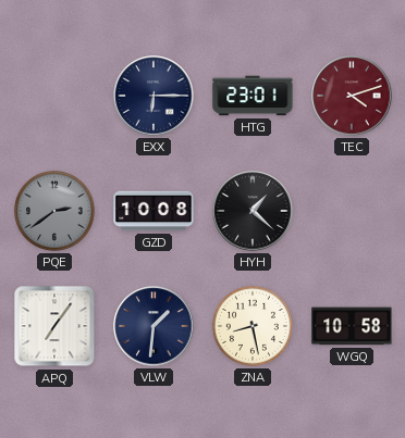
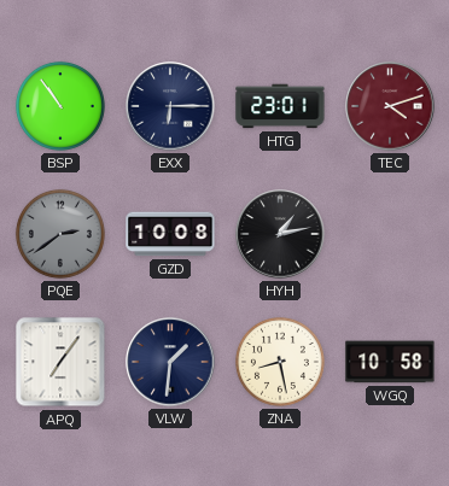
BSP: none -> 10:54 (60, 106)
HYH: 1:22 -> 1:13 (280, 234)
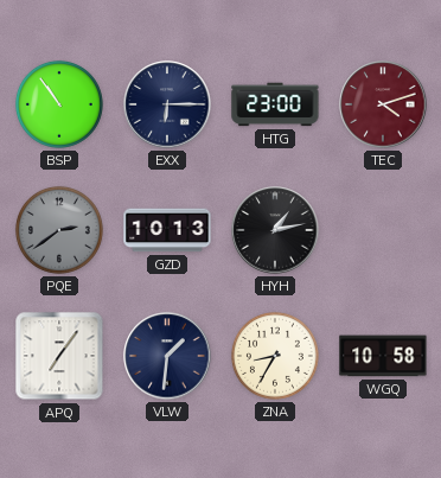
HTG: 23:01 -> 23:00 (275, 104)
GZD: 10:08 -> 10:13 (167, 230)
ZNA: 8:28 -> 8:35 (275, 356)
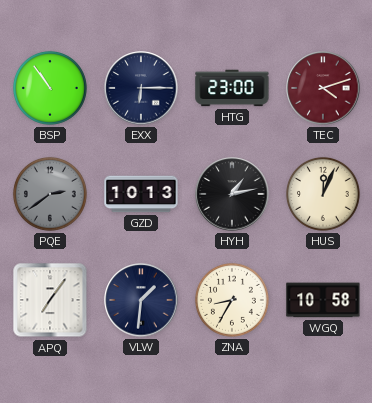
HUS: none -> 12:04 (323, 194)
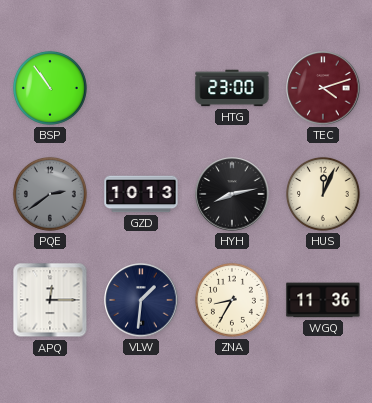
EXX: 6:15 -> none (141, 88)
HYH: 1:13 -> 8:13 (232, 194)
APQ: 7:06 -> 12:15 (50, 300)
WGQ: 10:58 -> 11:36 (323, 300)
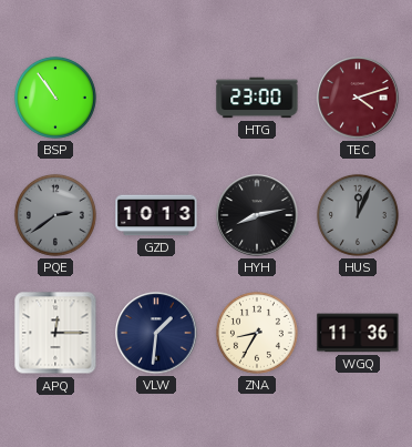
HUS dial: cream -> grey (358, 215)
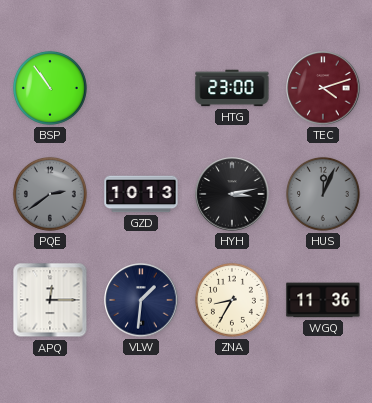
HYH: 8:13 -> 3:13 (232, 194)
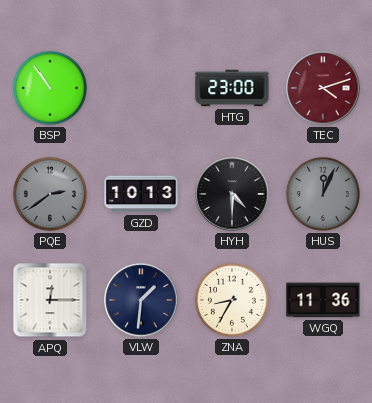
HYH: 3:13 -> 4:30 (232, 194)
